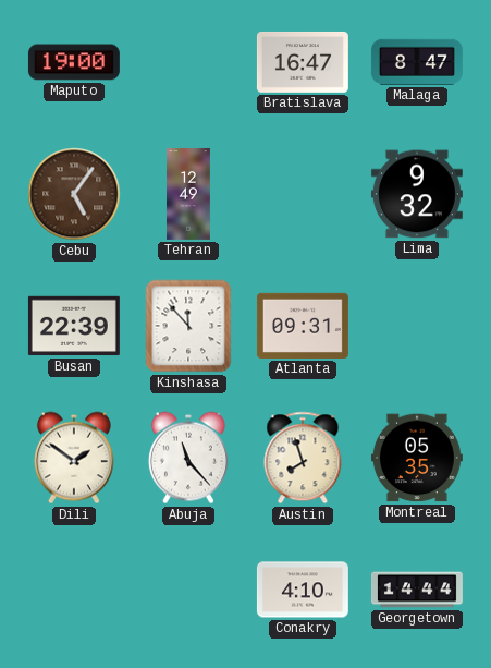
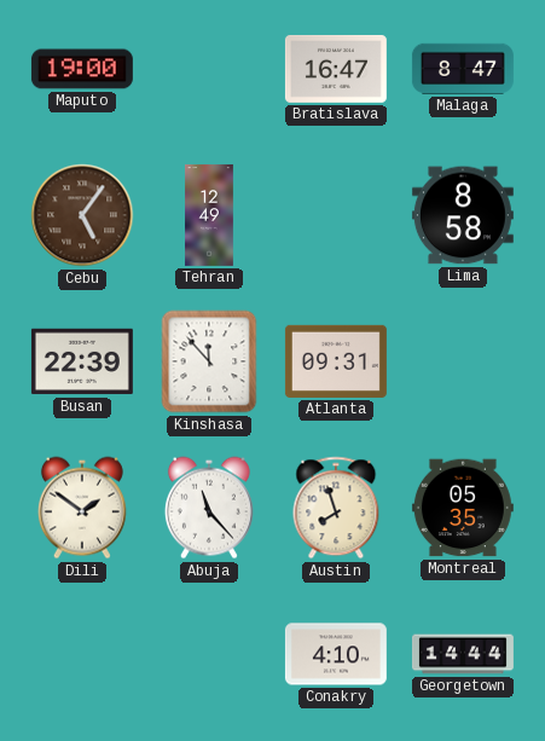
Lima: 9:32 -> 8:58 (463, 215)
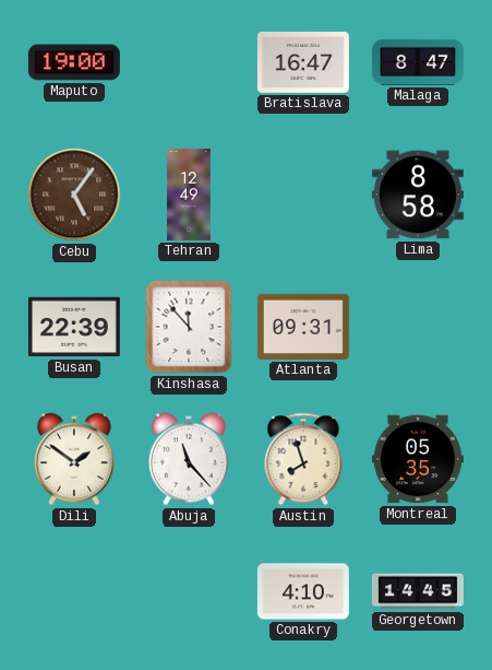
Georgetown: 14:44 -> 14:45 (418, 591)
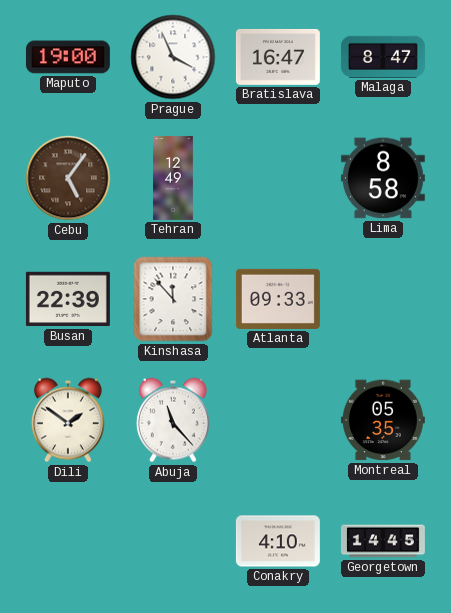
Prague: none -> 3:56 (173, 57)
Atlanta: 09:31 -> 09:33 (278, 299)
Austin: 7:57 -> none (303, 459)
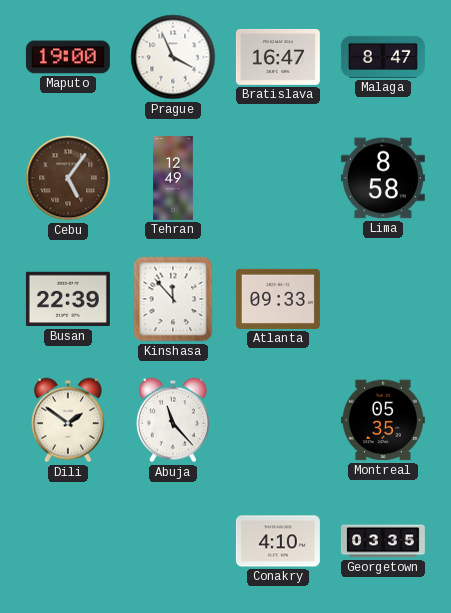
Georgetown: 14:45 -> 03:35 (383, 541)
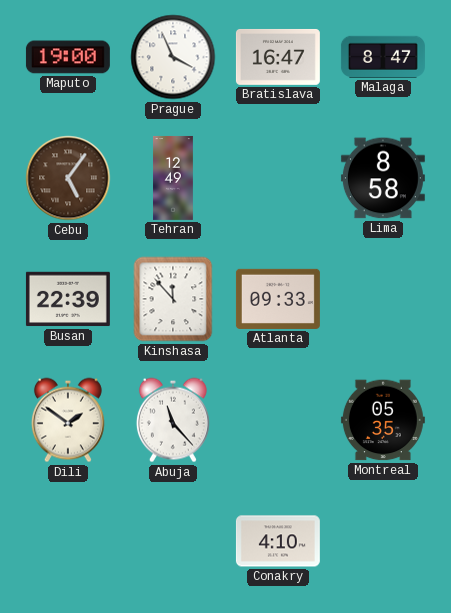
Georgetown: 03:35 -> none (383, 541)
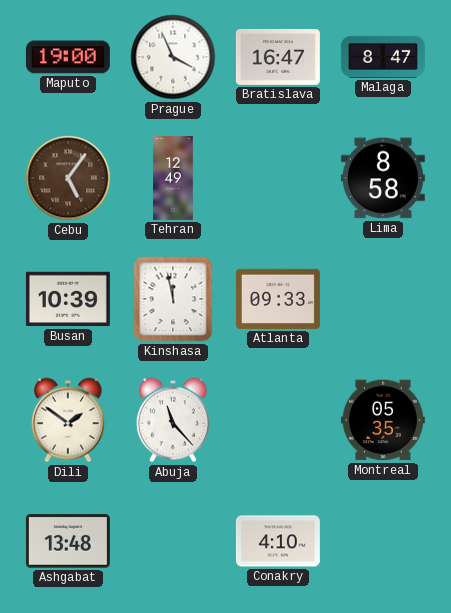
Busan: 22:39 -> 10:39 (68, 299)
Kinshasa: 11:53 -> 11:58 (173, 299)
Ashgabat: none -> 13:48 (68, 541)
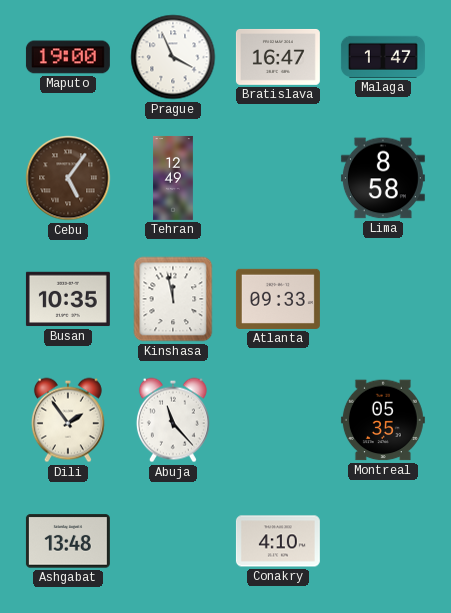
Malaga: 8:47 -> 1:47 (383, 57)
Busan: 10:39 -> 10:35 (68, 299)
Dili: 1:51 -> 1:54 (68, 420)
